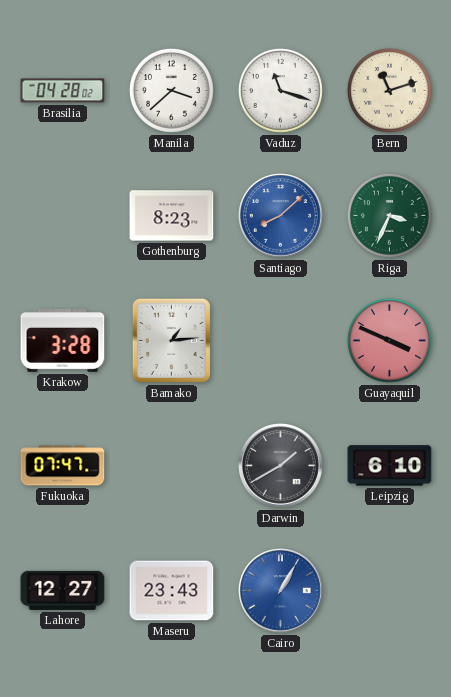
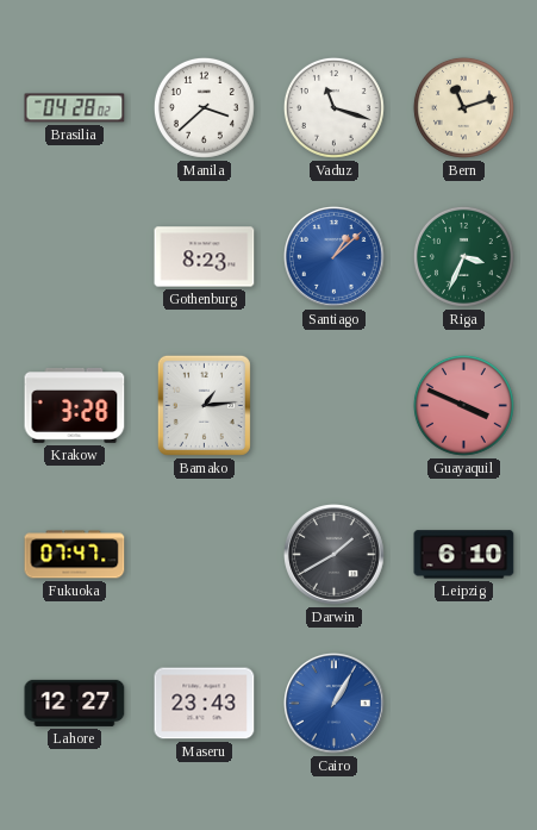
Santiago: 8:08 -> 1:08 (335, 257)
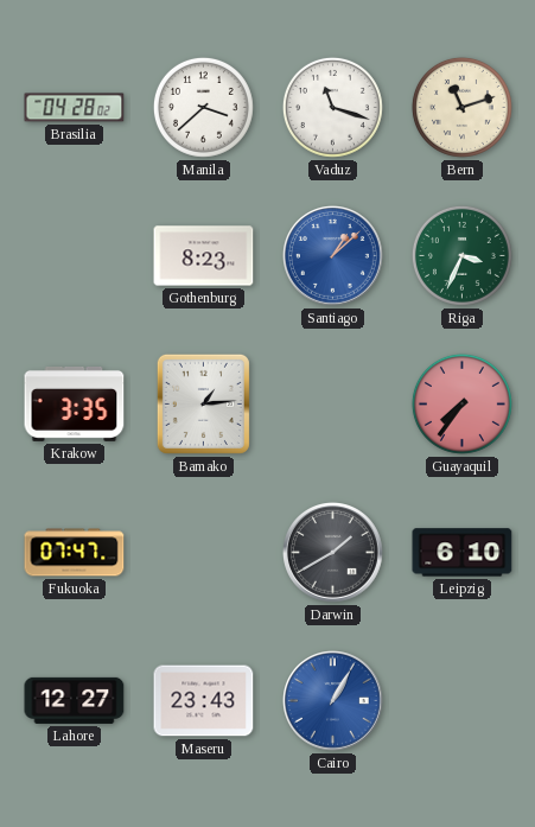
Krakow: 3:28 -> 3:35 (75, 403)
Guayaquil: 3:49 -> 7:36 (461, 403)
